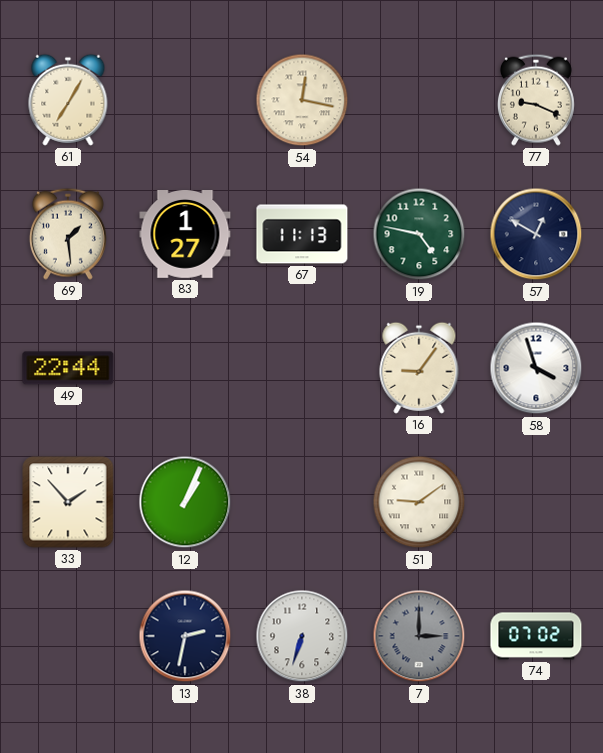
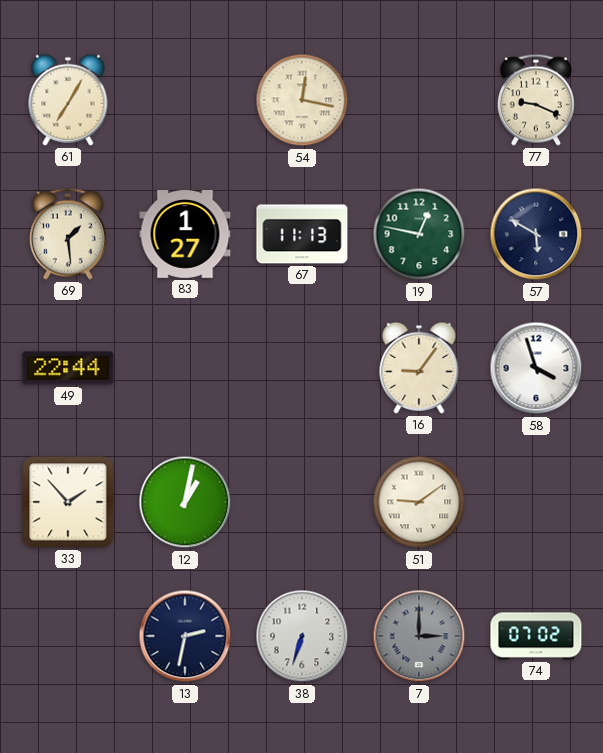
19: 4:47 -> 12:47 (419, 234)
57: 12:50 -> 5:50 (536, 234)
12: 1:04 -> 1:02 (185, 502)
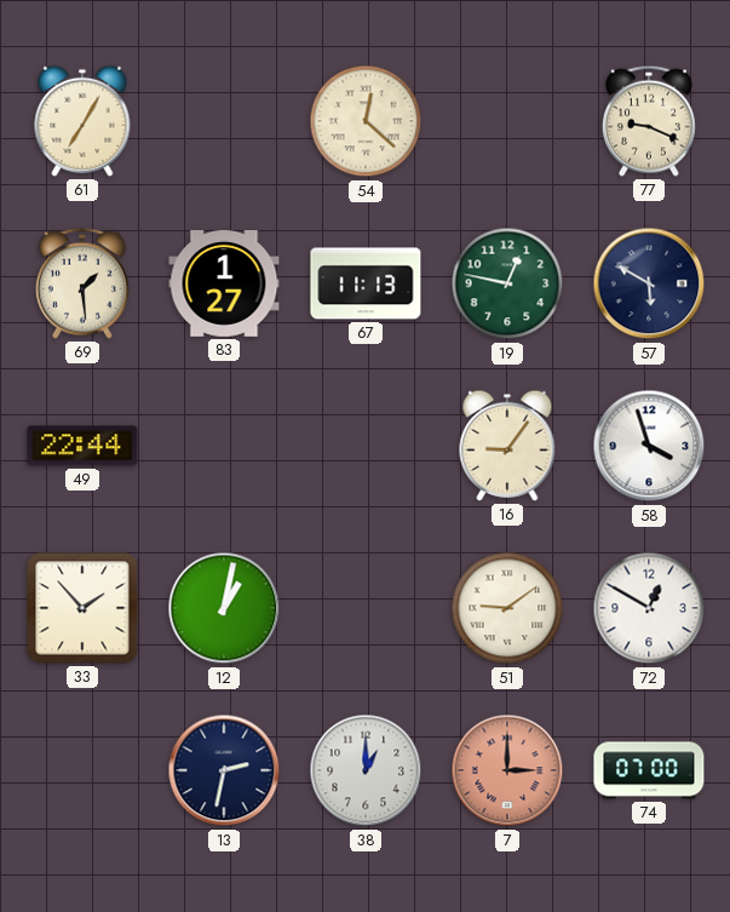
54: 12:17 -> 12:22 (366, 121)
72: none -> 12:50 (649, 608)
38: 6:33 -> 1:00 (366, 770)
7 dial: grey -> salmon (507, 770)
74: 07:02 -> 07:00 (649, 770)
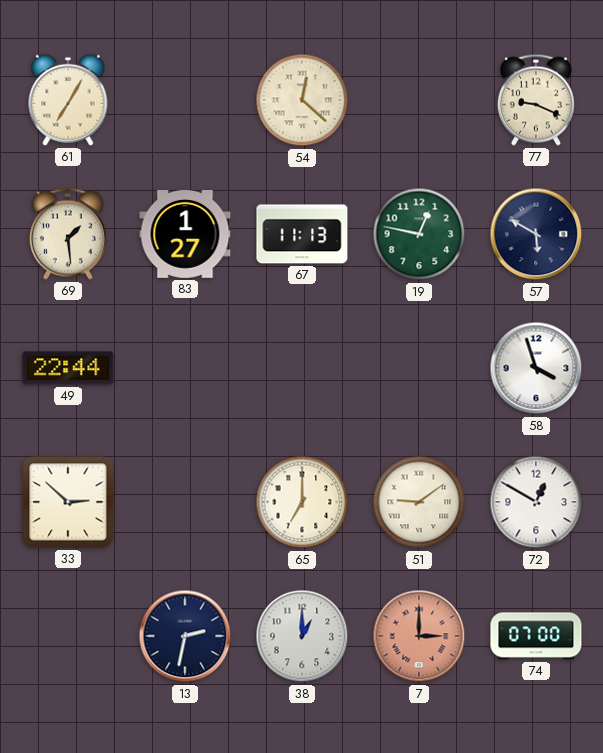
16: 9:06 -> none (507, 446)
33: 1:53 -> 2:52 (68, 502)
12: 1:02 -> none (224, 608)
65: none -> 7:00 (302, 502)
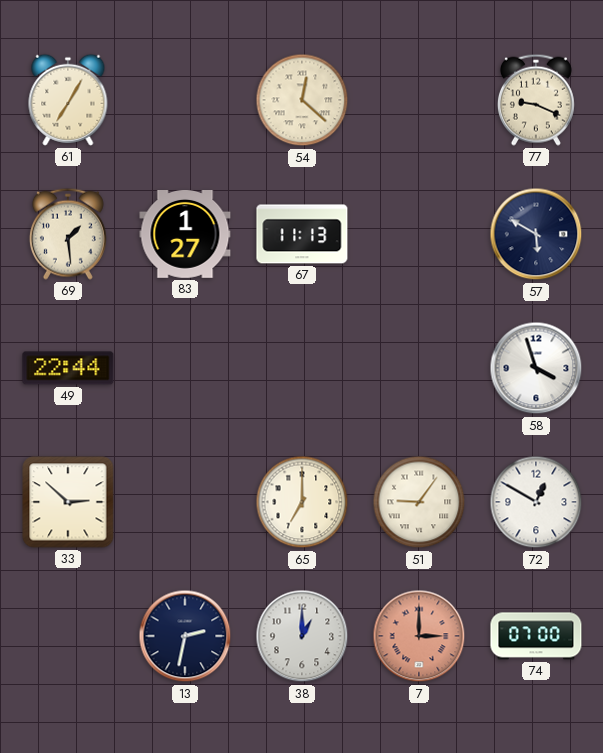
19: 12:47 -> none (419, 234)
51: 9:09 -> 9:06 (419, 502)
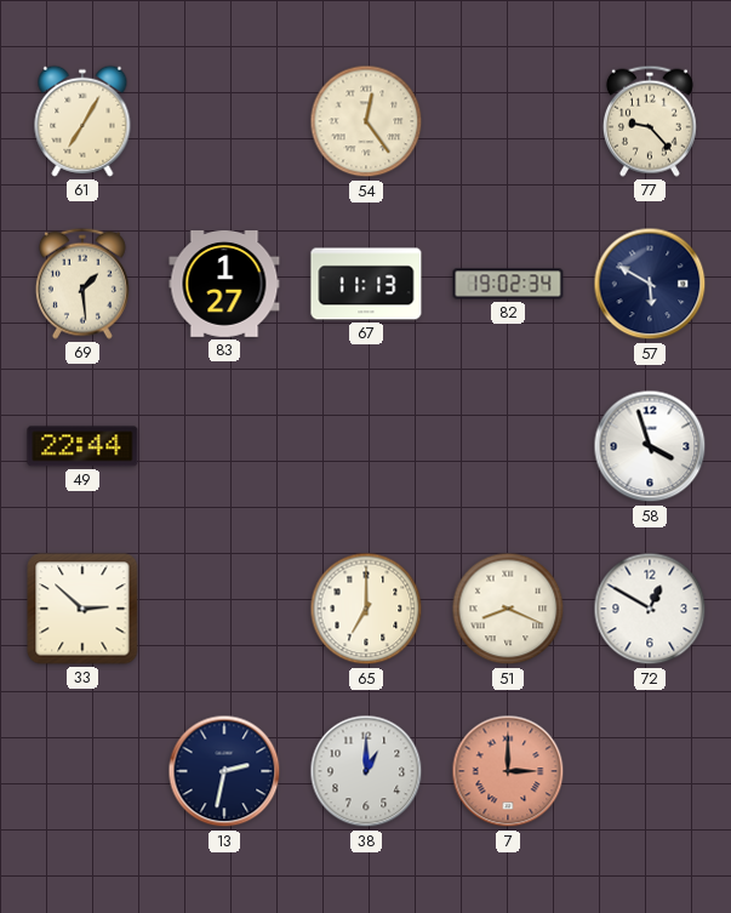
54: 12:22 -> 12:24 (366, 121)
77: 9:19 -> 9:23 (650, 121)
82: none -> 19:02 (508, 284)
51: 9:06 -> 8:19 (508, 609)
74: 07:00 -> none (536, 636)
